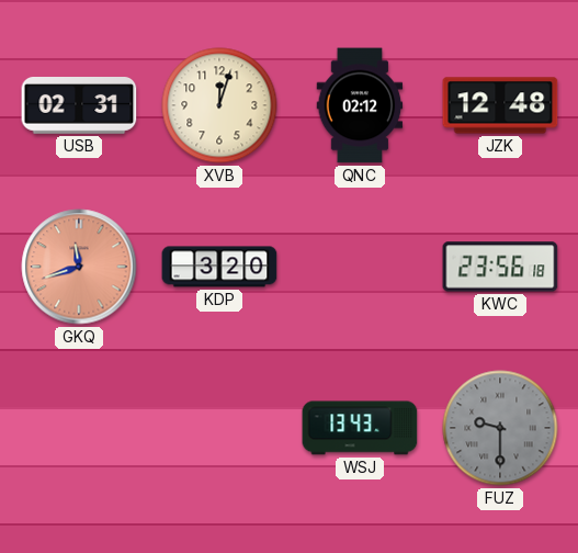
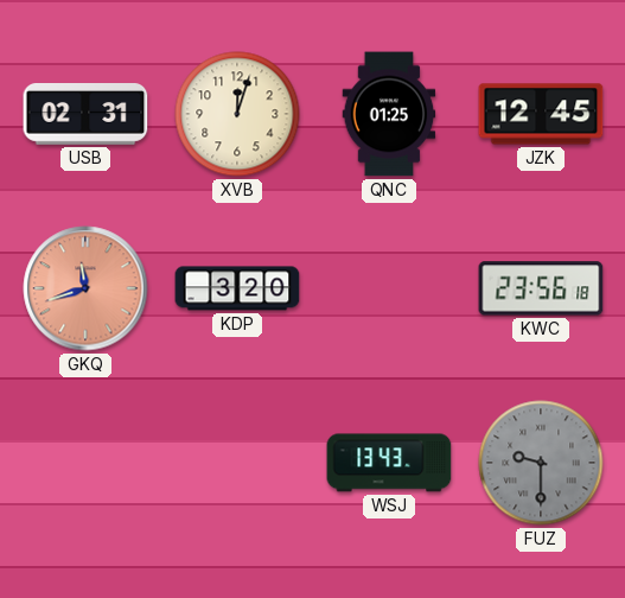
QNC: 02:12 -> 01:25 (389, 114)
JZK: 12:48 -> 12:45 (541, 114)
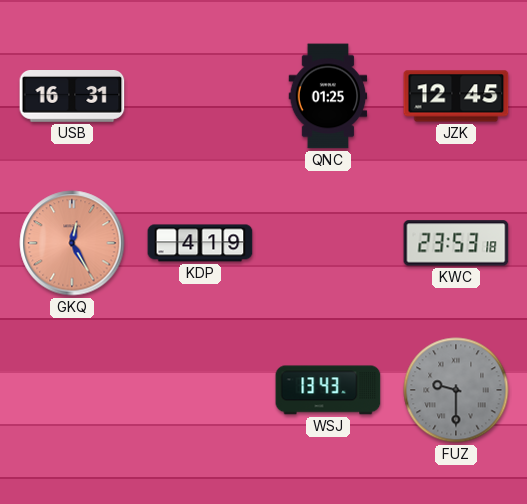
USB: 02:31 -> 16:31 (72, 97)
XVB: 12:03 -> none (237, 114)
GKQ: 11:42 -> 12:25 (72, 243)
KDP: 3:20 -> 4:19 (200, 243)
KWC: 23:56 -> 23:53 (456, 243)
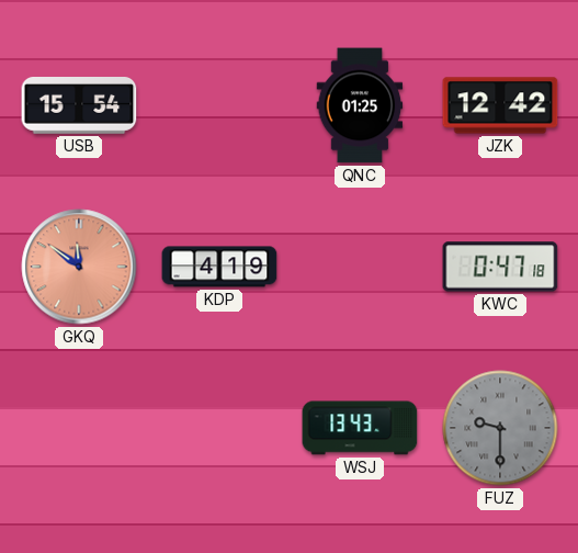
USB: 16:31 -> 15:54 (79, 106)
JZK: 12:45 -> 12:42 (500, 105)
GKQ: 12:25 -> 11:51 (79, 267)
KWC: 23:53 -> 0:47 (500, 267)
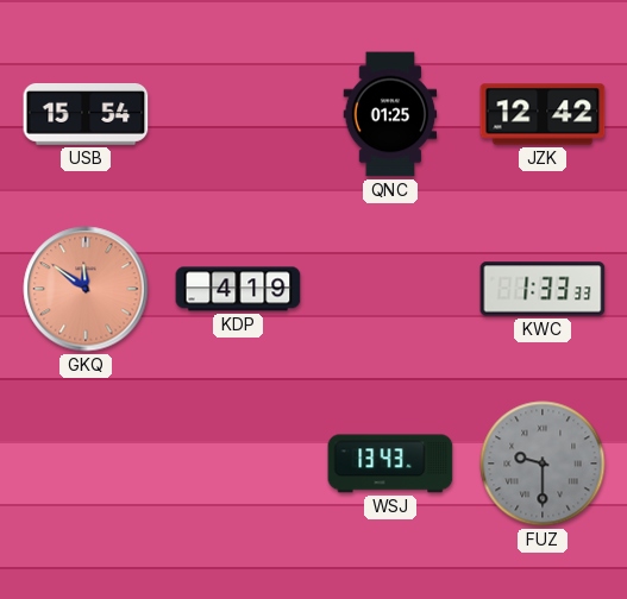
KWC: 0:47 -> 1:33 (543, 289)
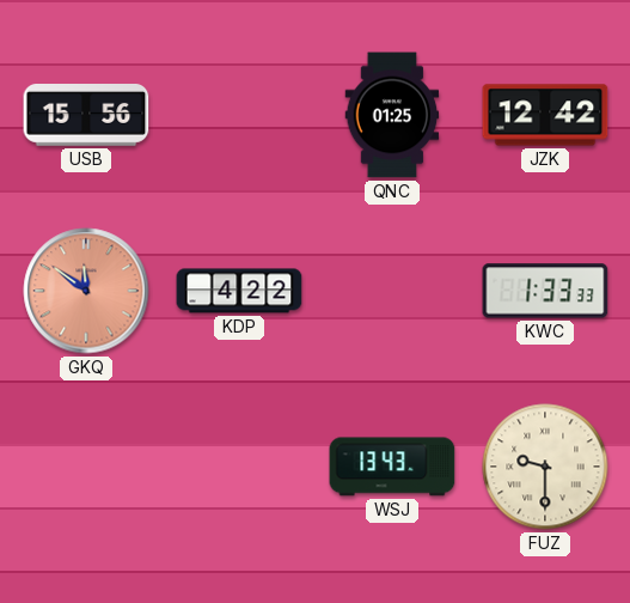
USB: 15:54 -> 15:56 (86, 116)
KDP: 4:19 -> 4:22 (239, 291)
FUZ dial: grey -> cream (545, 467)
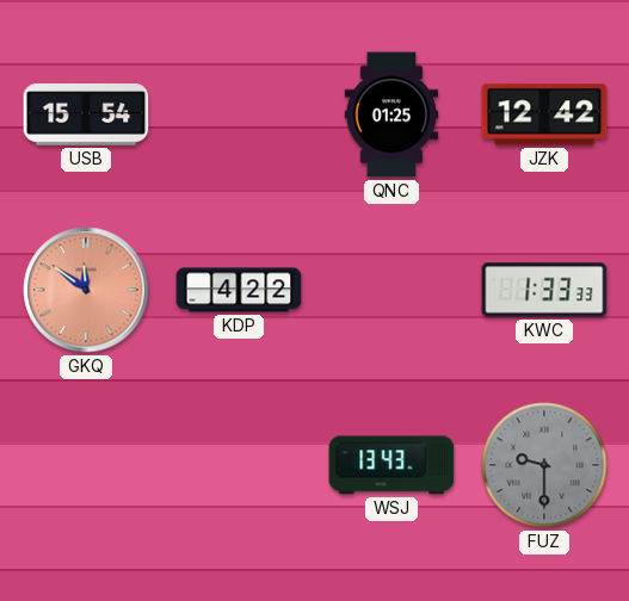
USB: 15:56 -> 15:54 (86, 116)
FUZ dial: cream -> grey (544, 465)
